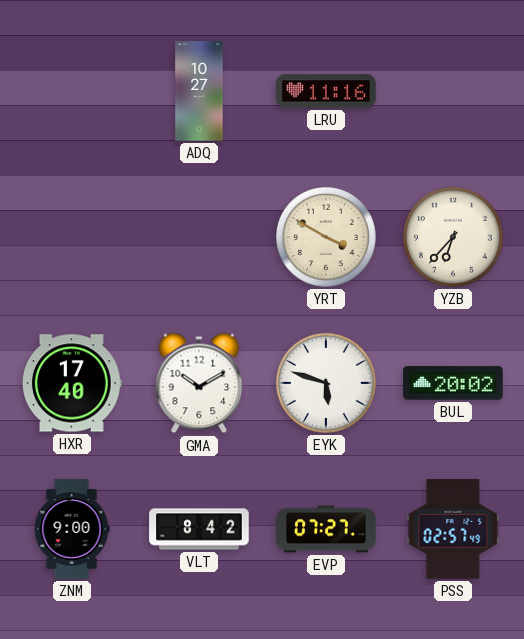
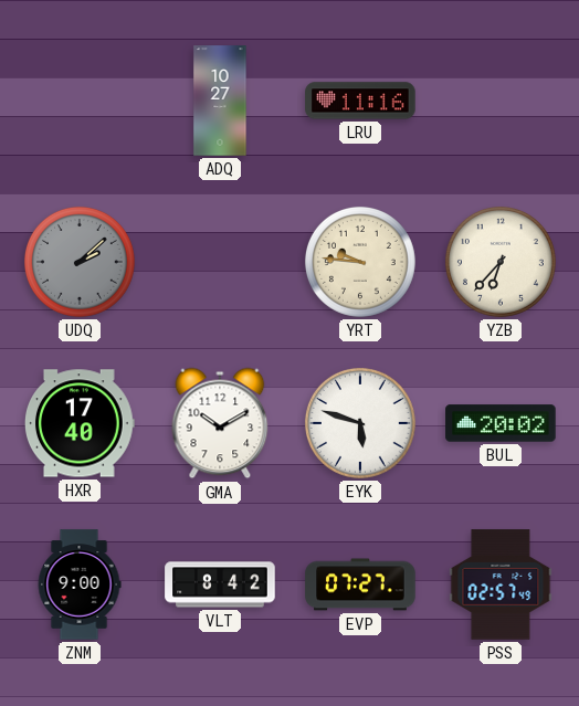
UDQ: none -> 2:08 (80, 262)
YRT: 3:50 -> 9:46 (360, 262)
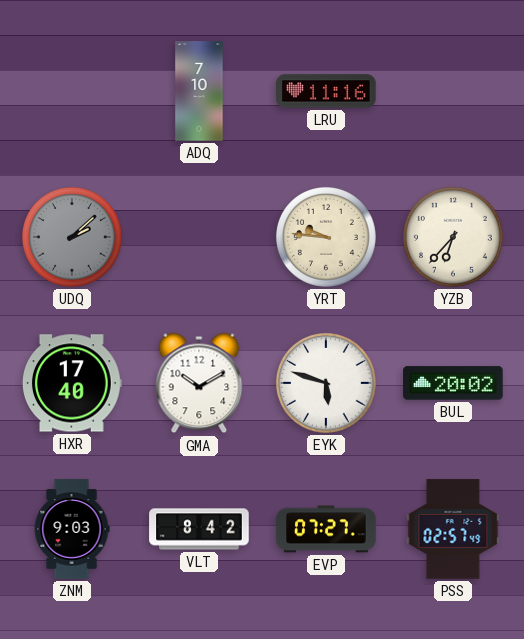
ADQ: 10:27 -> 7:10 (199, 91)
ZNM: 9:00 -> 9:03 (72, 529)
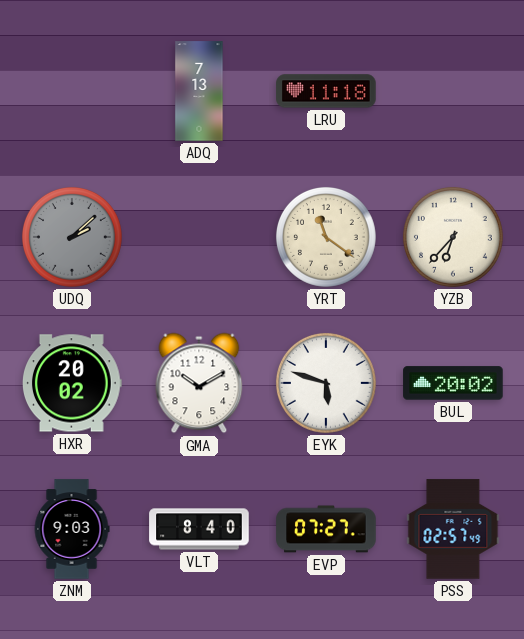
ADQ: 7:10 -> 7:13 (199, 91)
LRU: 11:16 -> 11:18 (326, 91)
YRT: 9:46 -> 11:21 (326, 237)
HXR: 17:40 -> 20:02 (72, 383)
VLT: 8:42 -> 8:40 (199, 529)
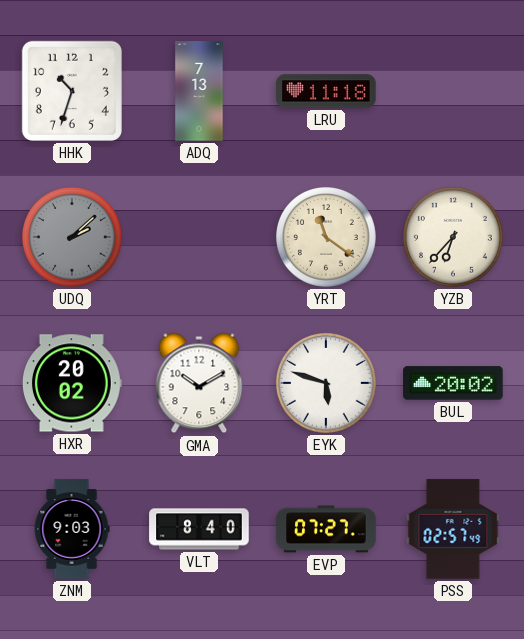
HHK: none -> 10:33 (72, 91)
